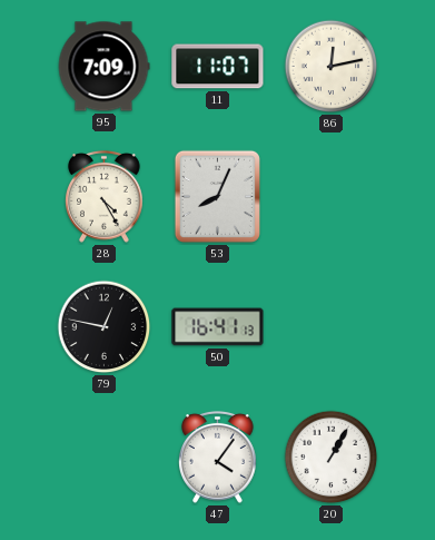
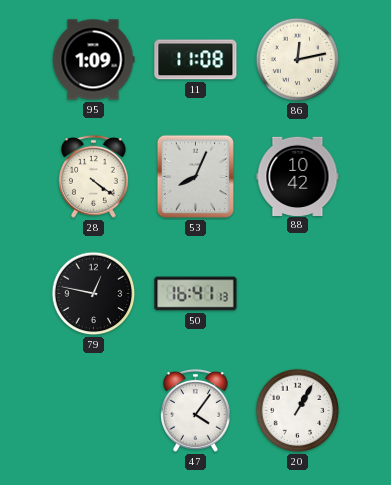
95: 7:09 -> 1:09 (93, 60)
11: 11:07 -> 11:08 (196, 60)
28: 4:25 -> 4:21 (94, 176)
88: none -> 10:42 (298, 176)
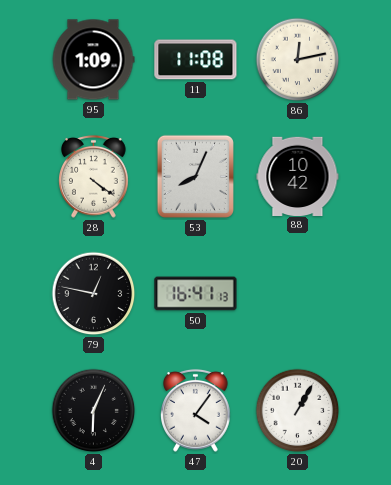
4: none -> 6:04 (94, 411)
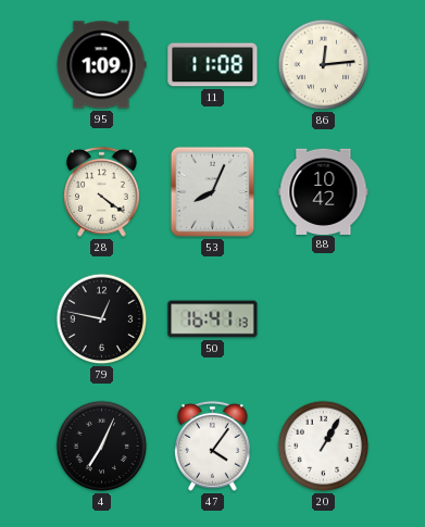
86: 12:13 -> 12:14 (324, 65)
4: 6:04 -> 7:04 (102, 447)
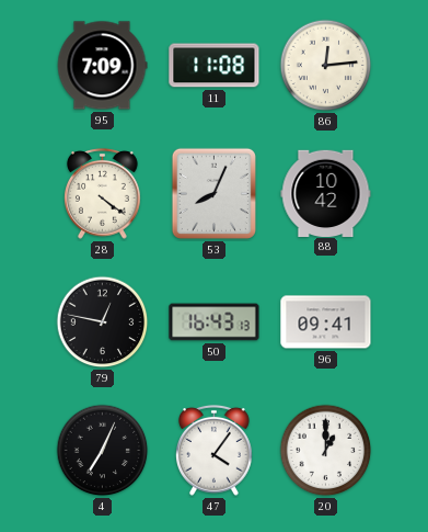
95: 1:09 -> 7:09 (102, 66)
50: 16:41 -> 16:43 (215, 322)
96: none -> 09:41 (326, 322)
20: 1:05 -> 1:00 (326, 451)
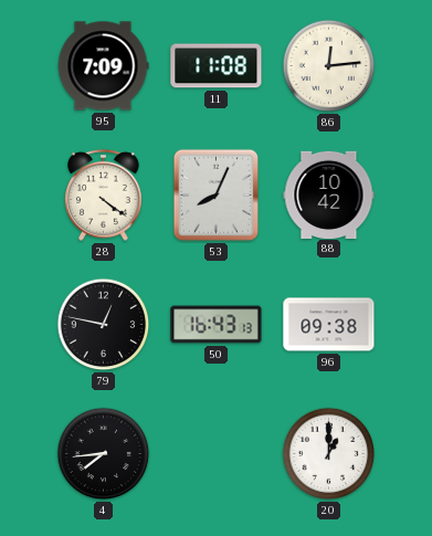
96: 09:41 -> 09:38 (329, 325)
4: 7:04 -> 7:44 (104, 454)
47: 4:06 -> none (215, 450)
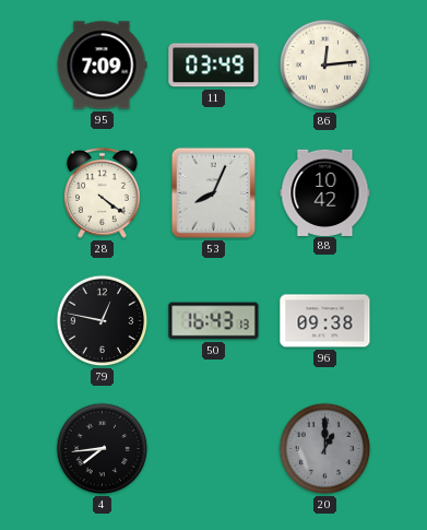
11: 11:08 -> 03:49 (214, 66)
20 dial: white -> grey (325, 449)
